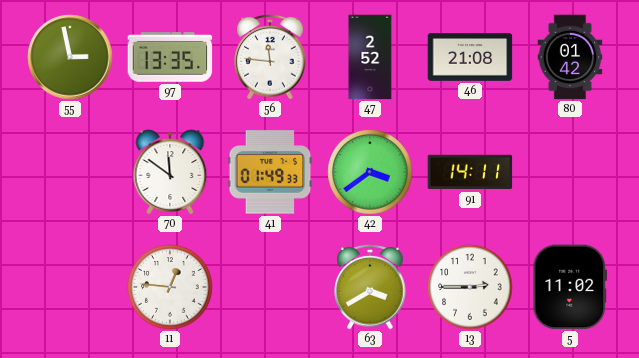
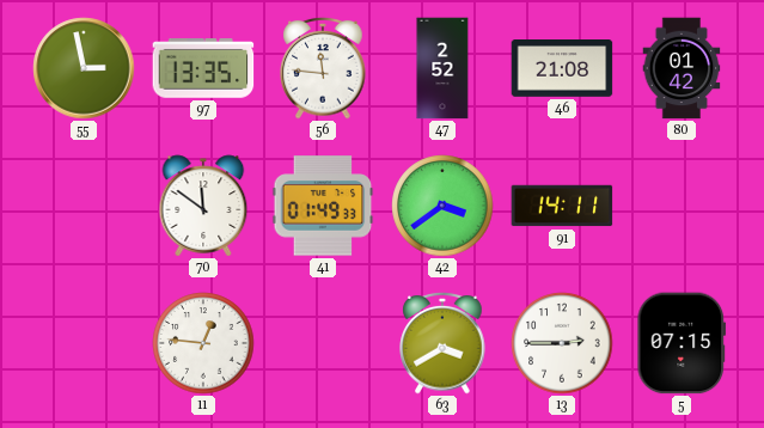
5: 11:02 -> 07:15 (682, 343)
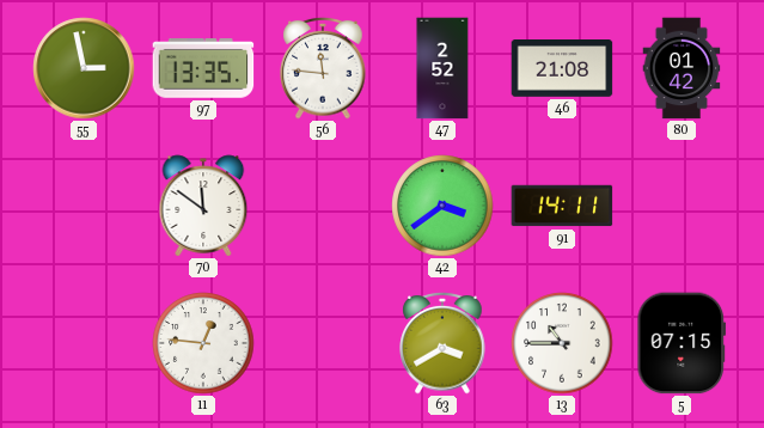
41: 01:49 -> none (323, 206)
13: 2:45 -> 10:45 (562, 343)
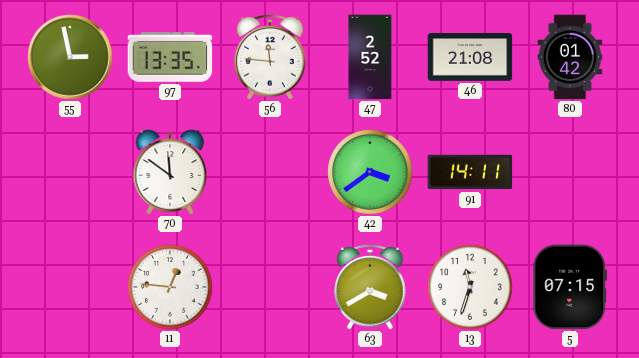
13: 10:45 -> 11:33 (470, 287)
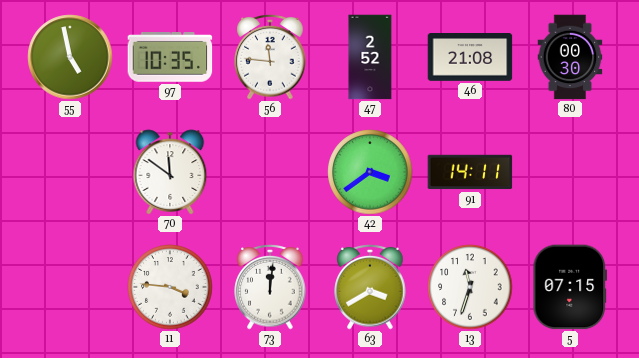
55: 2:58 -> 4:58 (70, 57)
97: 13:35 -> 10:35 (170, 58)
80: 01:42 -> 00:30 (570, 57)
11: 12:46 -> 3:46 (170, 287)
73: none -> 12:01 (270, 287)
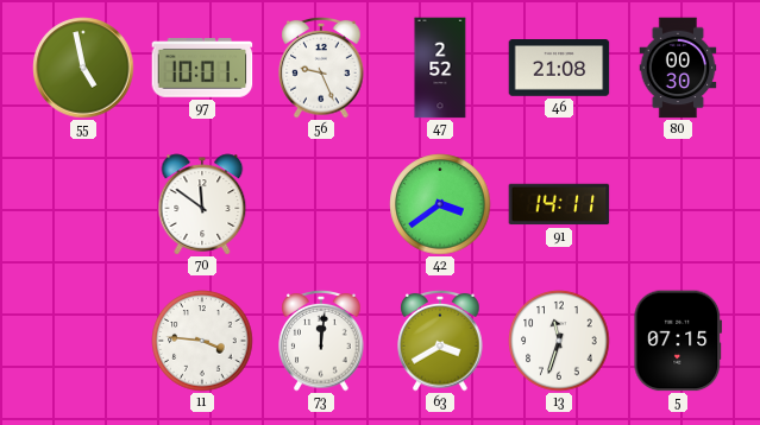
97: 10:35 -> 10:01 (202, 69)
56: 11:46 -> 9:26 (321, 68)
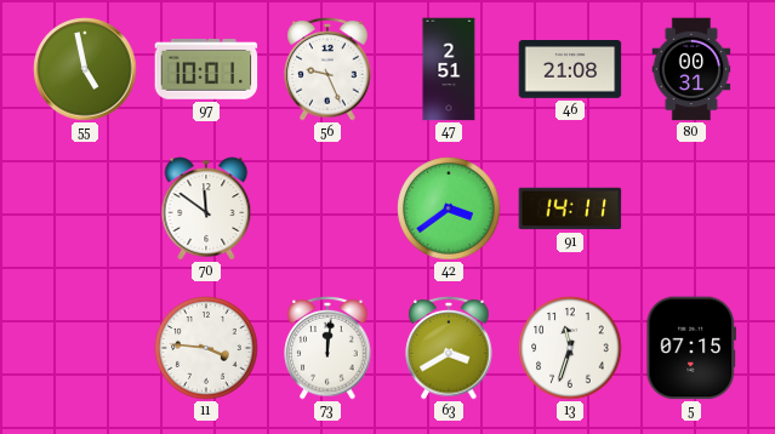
47: 2:52 -> 2:51 (449, 69)
80: 00:30 -> 00:31 (691, 69)
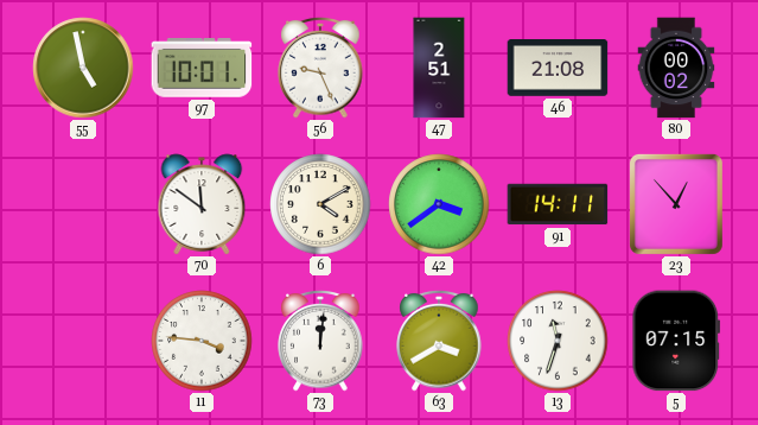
80: 00:31 -> 00:02 (676, 68)
6: none -> 4:10 (320, 204)
23: none -> 12:53 (676, 204)
